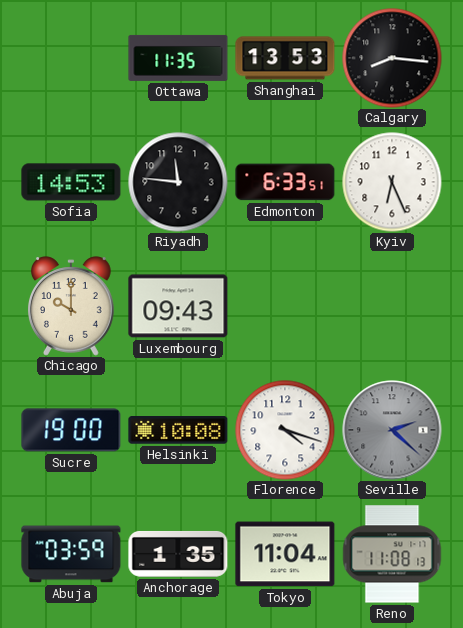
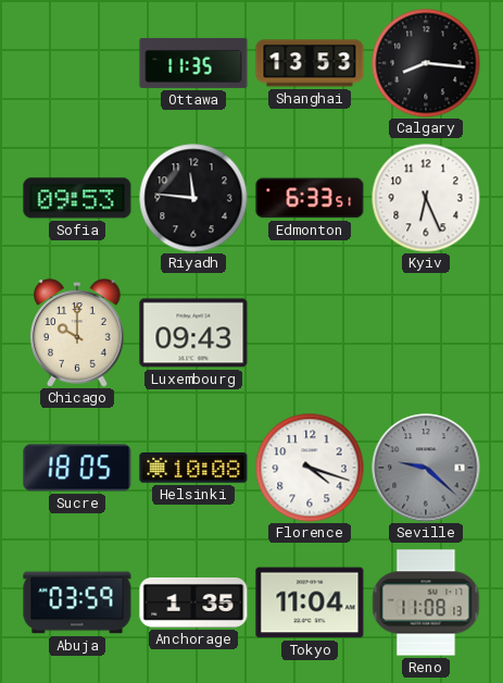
Sofia: 14:53 -> 09:53 (77, 198)
Sucre: 19:00 -> 18:05 (77, 468)
Seville: 2:22 -> 9:22 (426, 468)
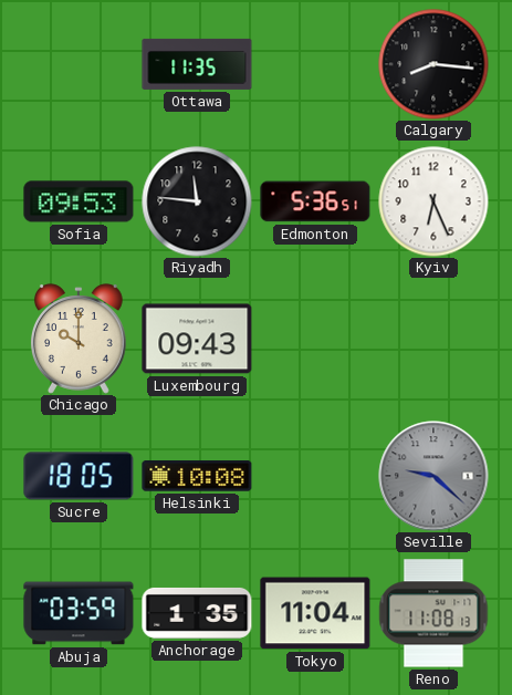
Shanghai: 13:53 -> none (310, 63)
Edmonton: 6:33 -> 5:36 (315, 201)
Florence: 4:18 -> none (310, 468)
